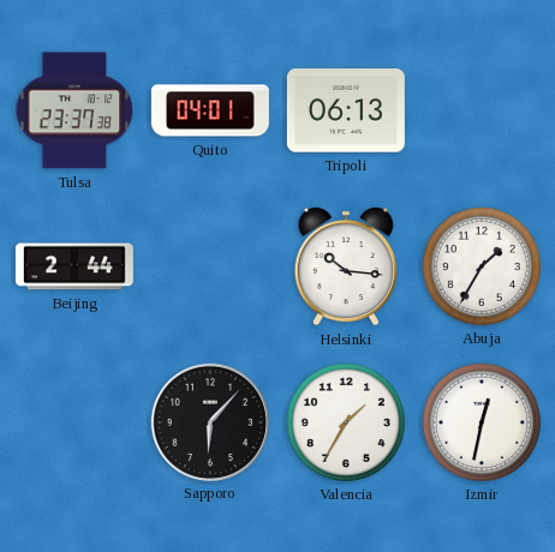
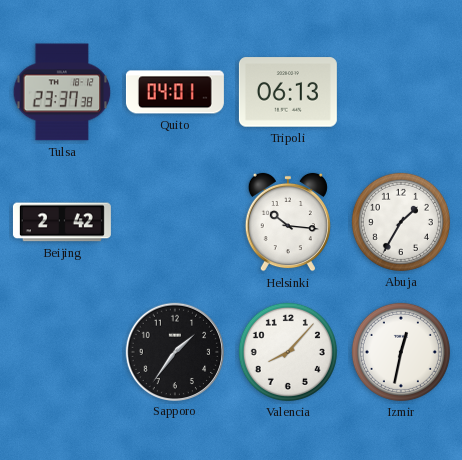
Beijing: 2:44 -> 2:42 (62, 222)
Sapporo: 6:07 -> 1:36 (174, 351)
Valencia: 1:35 -> 8:07 (288, 352)
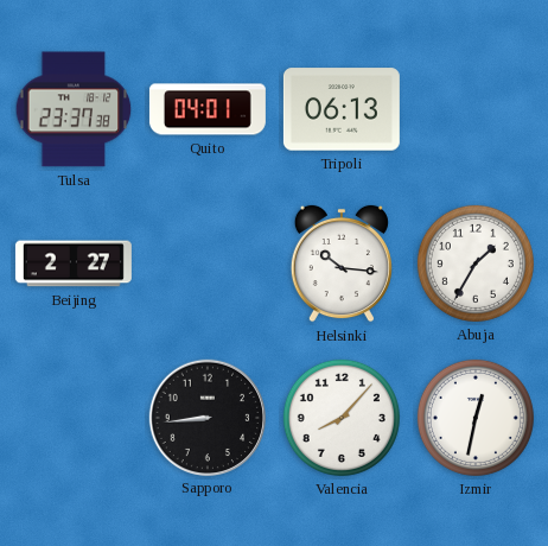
Beijing: 2:42 -> 2:27 (74, 264)
Sapporo: 1:36 -> 8:44 (206, 417)
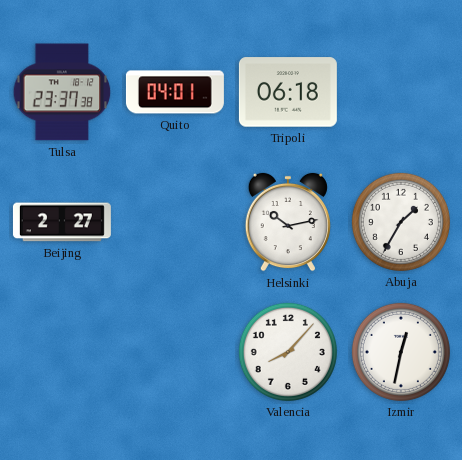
Tripoli: 06:13 -> 06:18 (288, 92)
Helsinki: 10:16 -> 10:13 (288, 222)
Sapporo: 8:44 -> none (206, 417)
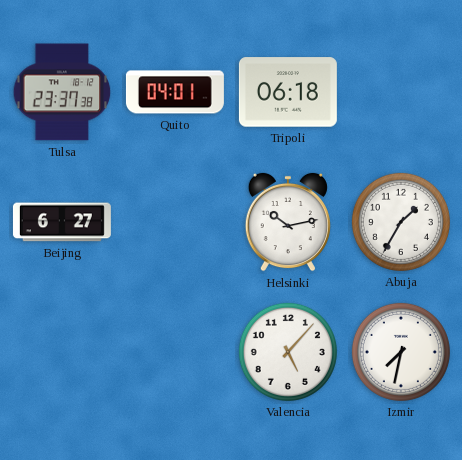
Beijing: 2:27 -> 6:27 (62, 222)
Valencia: 8:07 -> 5:07 (288, 352)
Izmir: 12:32 -> 7:32 (401, 352)
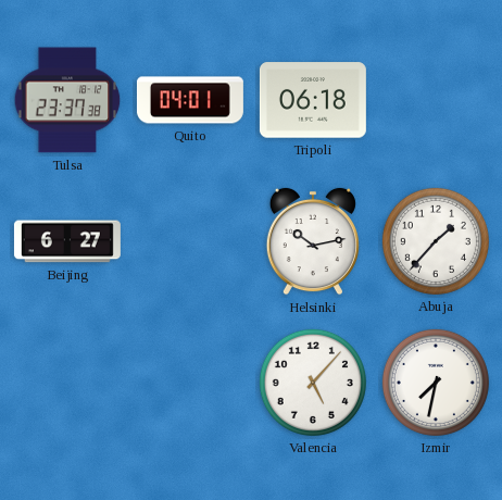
Abuja: 1:35 -> 1:37 (436, 241)
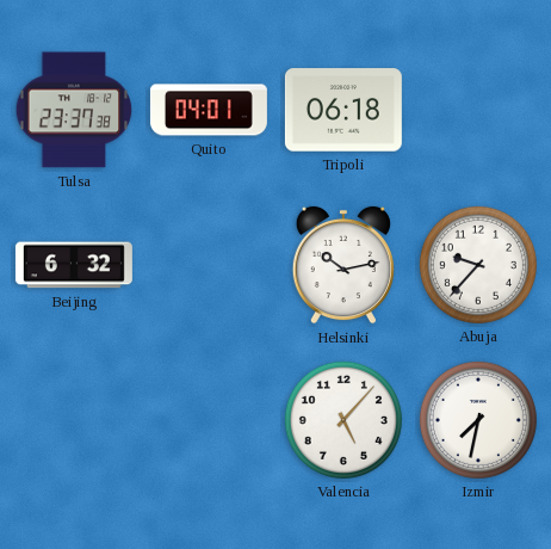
Beijing: 6:27 -> 6:32 (74, 265)
Abuja: 1:37 -> 9:37 (478, 265)
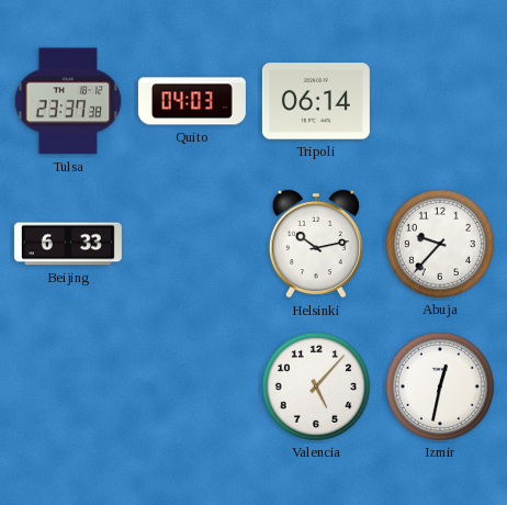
Quito: 04:01 -> 04:03 (192, 101)
Tripoli: 06:18 -> 06:14 (316, 101)
Beijing: 6:32 -> 6:33 (68, 244)
Izmir: 7:32 -> 12:32 (440, 386)
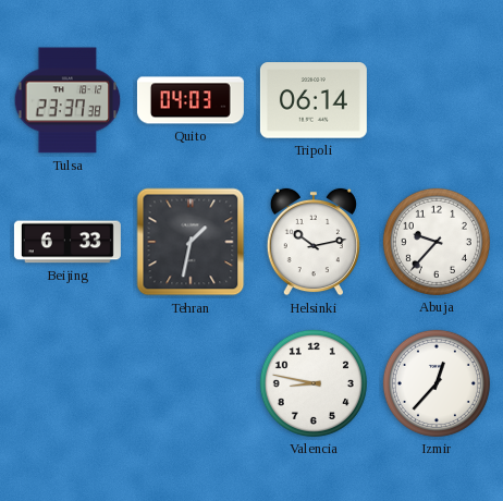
Tehran: none -> 1:32 (191, 242)
Valencia: 5:07 -> 8:47 (314, 383)
Izmir: 12:32 -> 12:37 (437, 383)
